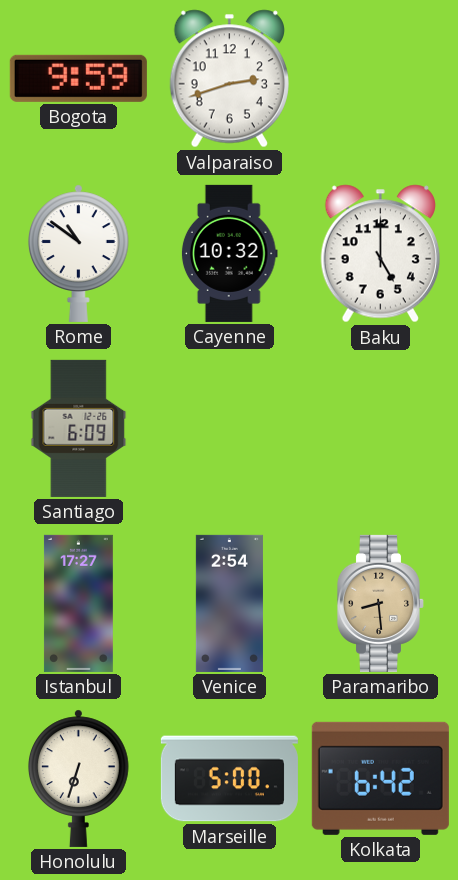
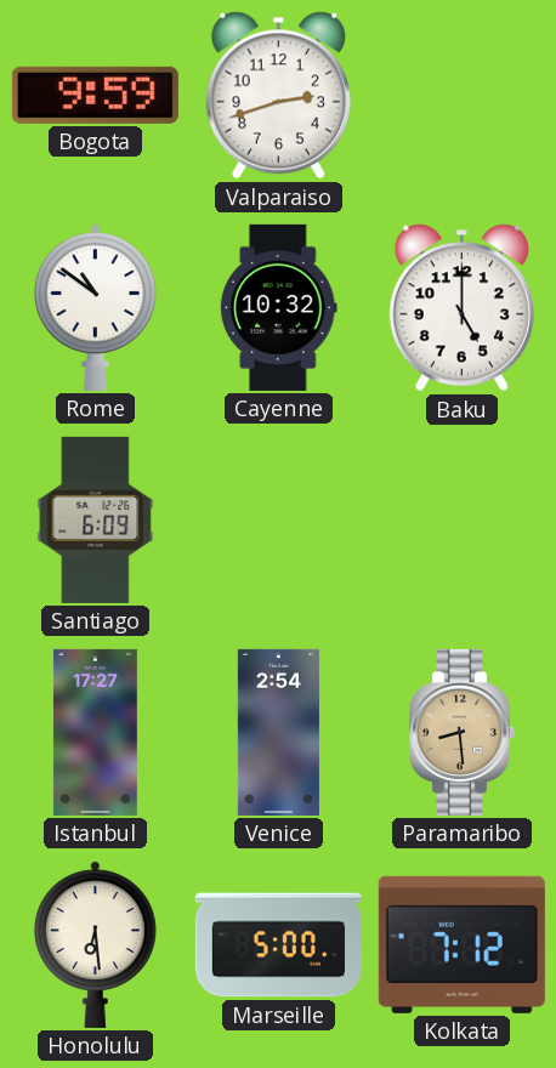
Honolulu: 6:33 -> 6:29 (95, 944)
Kolkata: 6:42 -> 7:12 (461, 944)
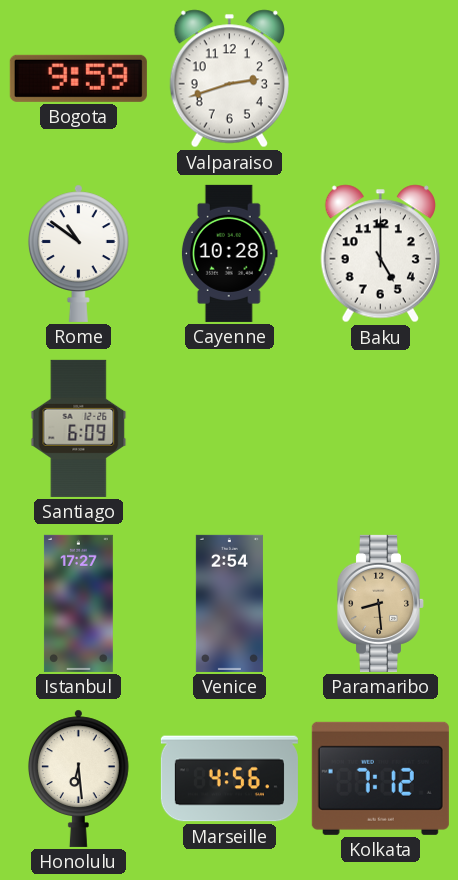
Cayenne: 10:32 -> 10:28 (229, 253)
Marseille: 5:00 -> 4:56 (229, 779)
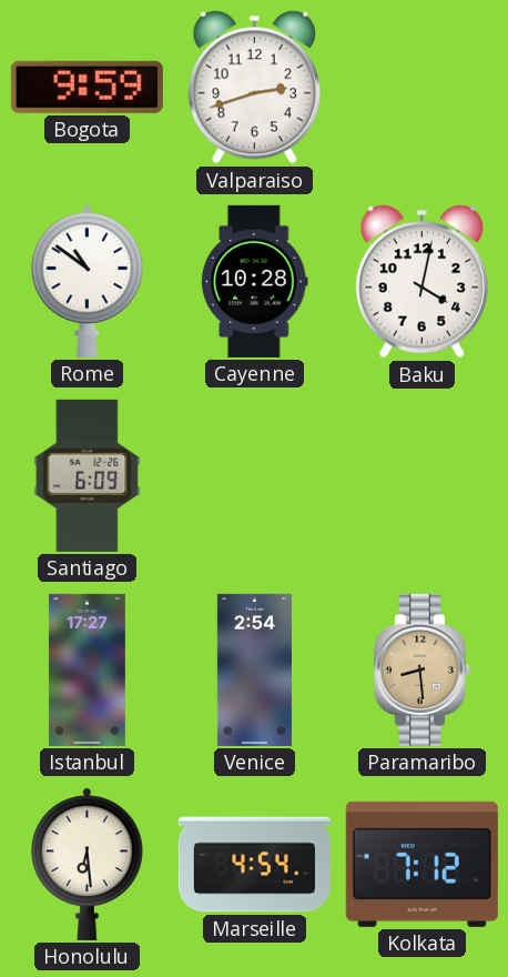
Baku: 5:00 -> 4:02 (421, 282)
Marseille: 4:56 -> 4:54 (254, 865)
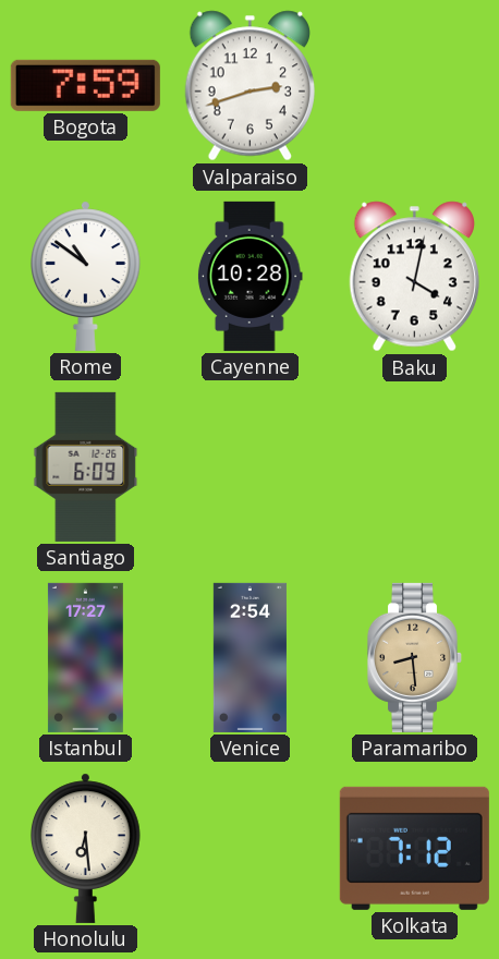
Bogota: 9:59 -> 7:59 (85, 85)
Marseille: 4:54 -> none (254, 865)
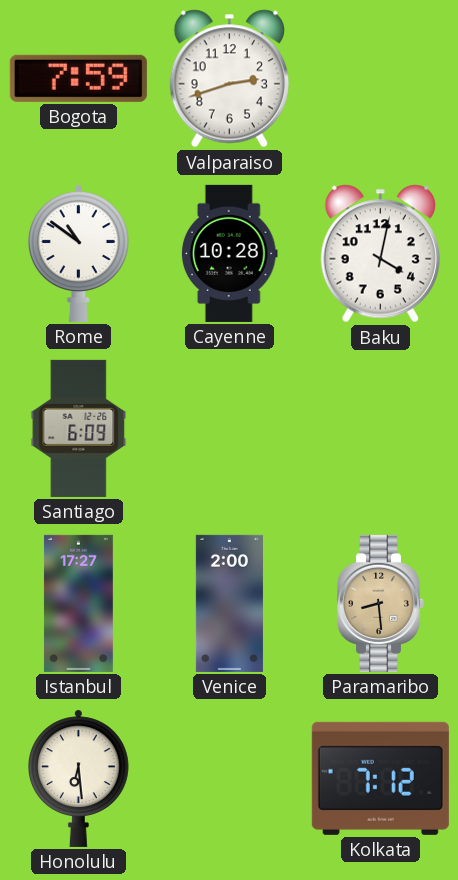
Venice: 2:54 -> 2:00 (229, 603)
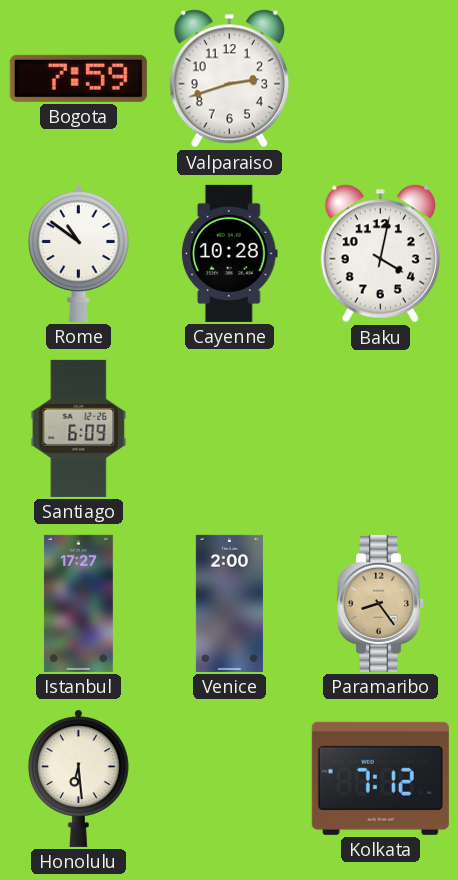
Paramaribo: 8:29 -> 8:24 (381, 603)
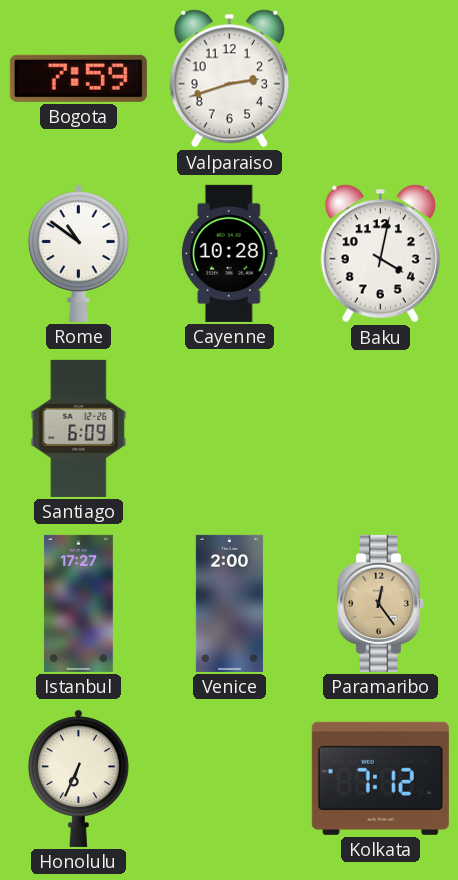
Paramaribo: 8:24 -> 12:24 (381, 603)
Honolulu: 6:29 -> 6:34 (78, 778)
